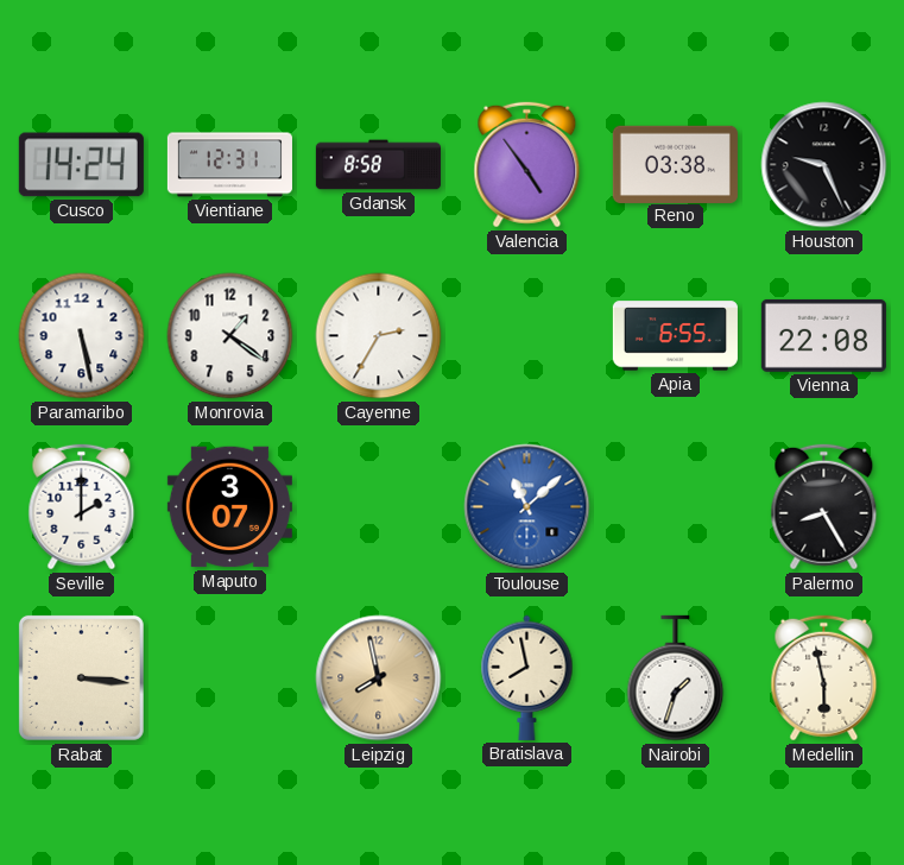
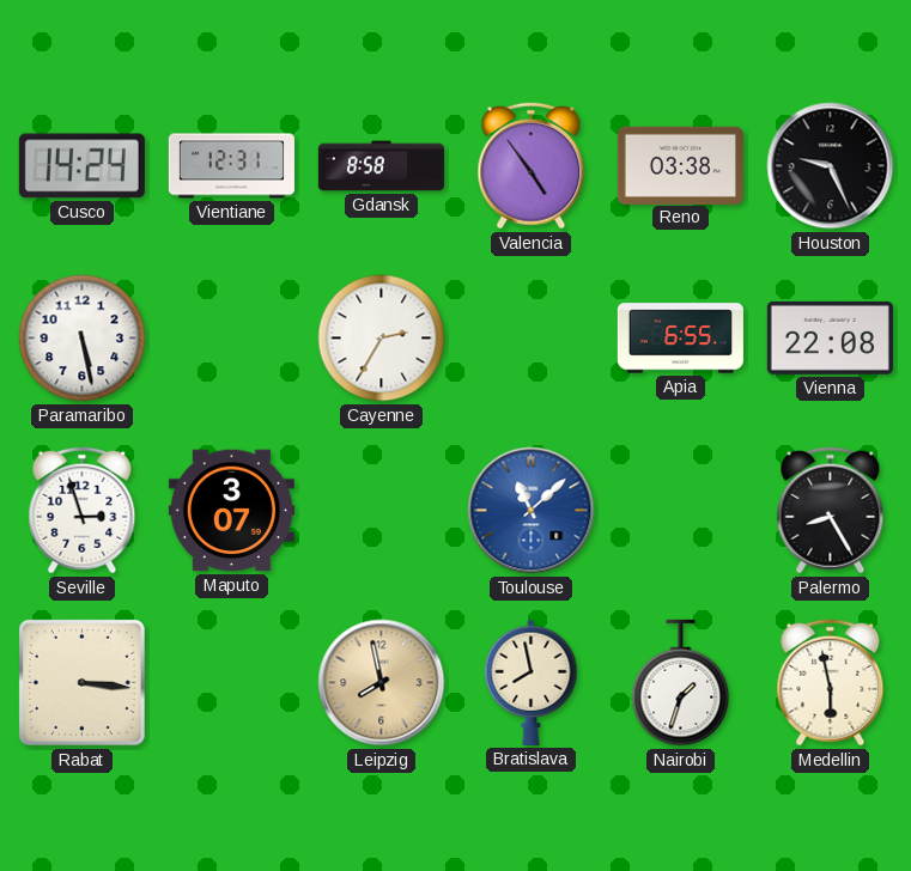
Monrovia: 1:21 -> none (230, 336)
Seville: 2:00 -> 2:57 (83, 511)
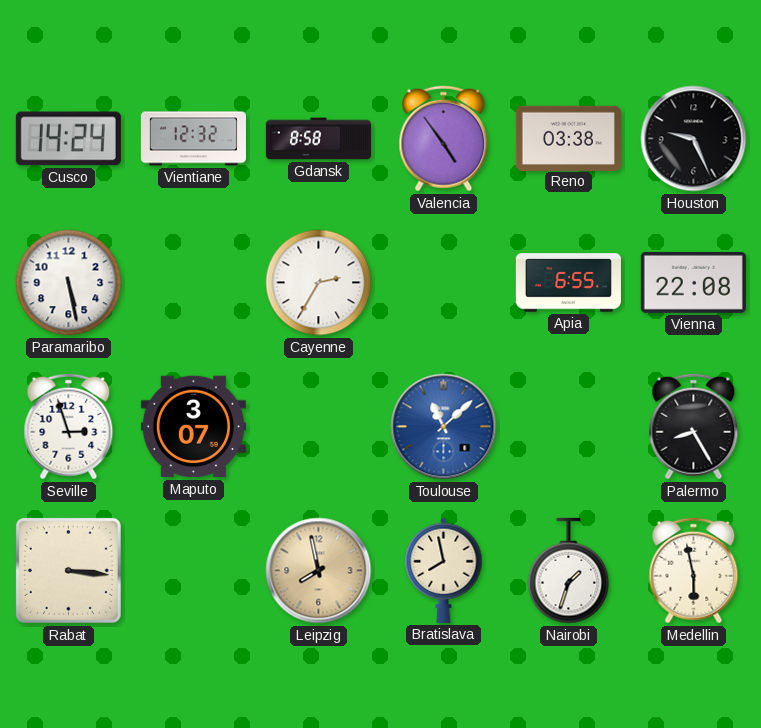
Vientiane: 12:31 -> 12:32 (193, 139)
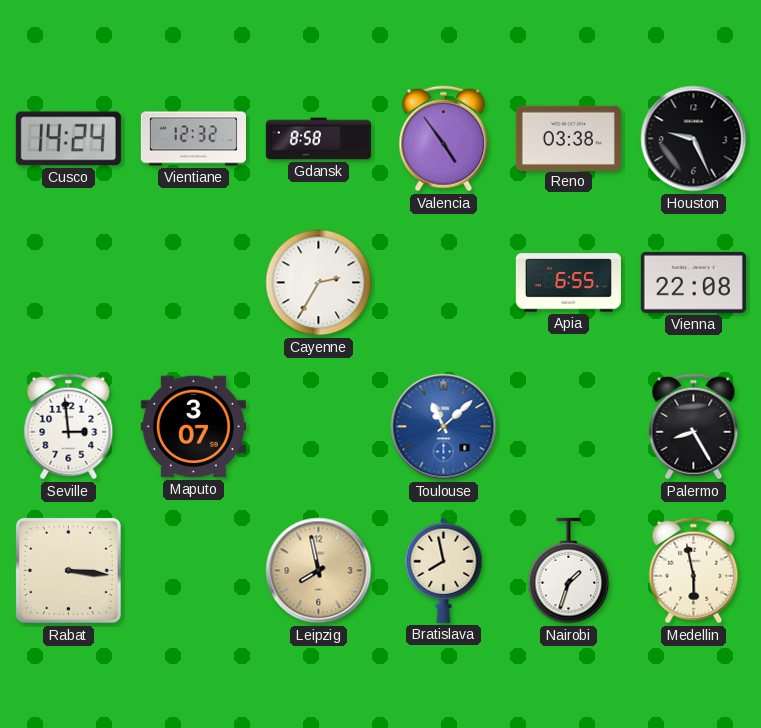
Paramaribo: 5:28 -> none (69, 283)
Seville: 2:57 -> 2:59 (69, 427)
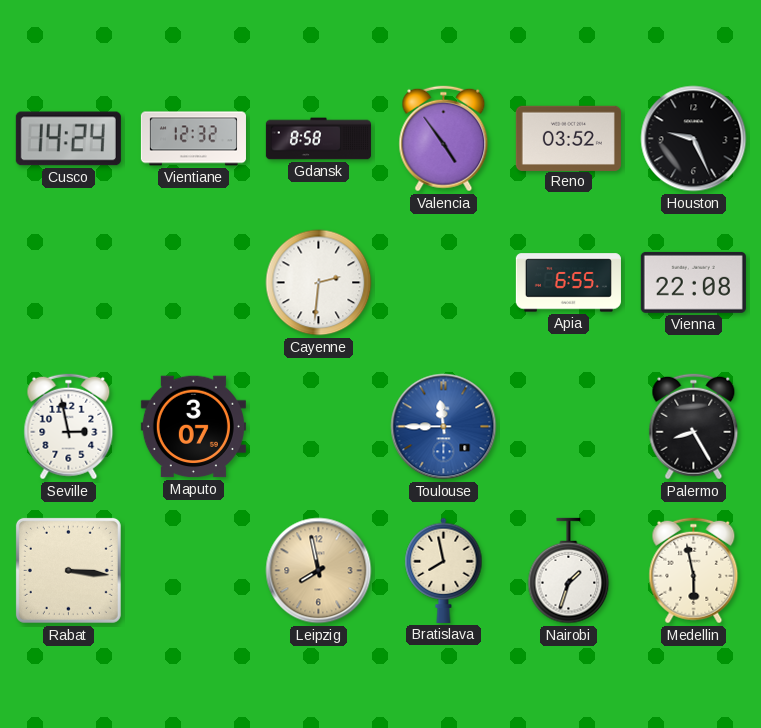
Reno: 03:38 -> 03:52 (568, 138)
Cayenne: 2:35 -> 2:31 (319, 283)
Seville: 2:59 -> 2:58 (69, 427)
Toulouse: 11:08 -> 11:45 (444, 427)
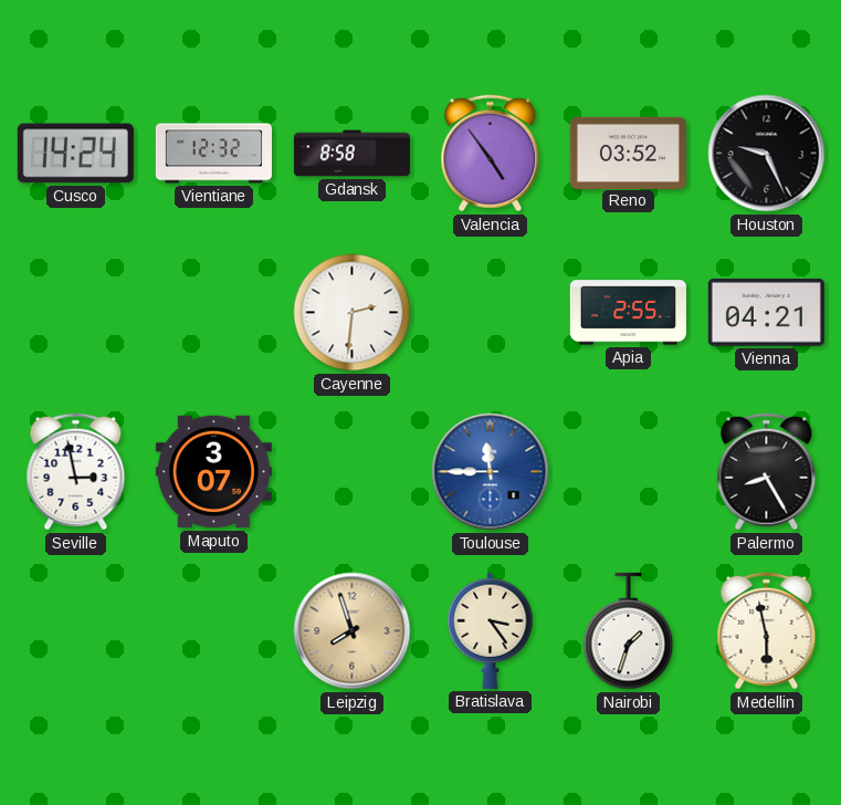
Apia: 6:55 -> 2:55 (628, 313)
Vienna: 22:08 -> 04:21 (766, 312)
Rabat: 3:16 -> none (68, 570)
Leipzig: 7:58 -> 7:57 (353, 631)
Bratislava: 7:58 -> 3:24 (491, 630)
